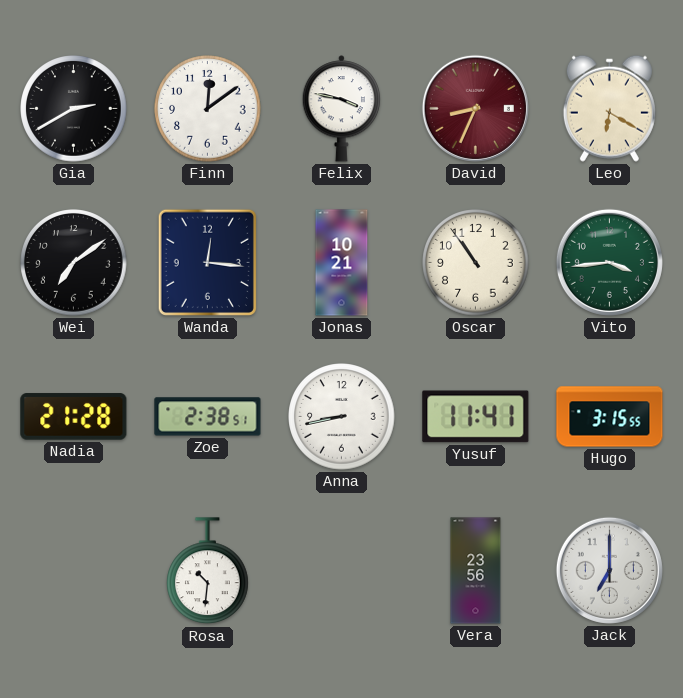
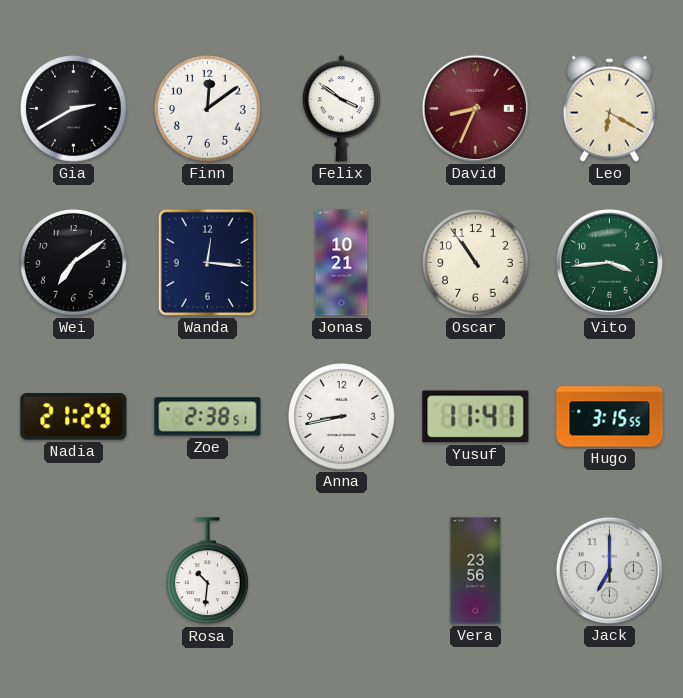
Felix: 3:47 -> 3:51 (342, 109)
Nadia: 21:28 -> 21:29 (74, 417)
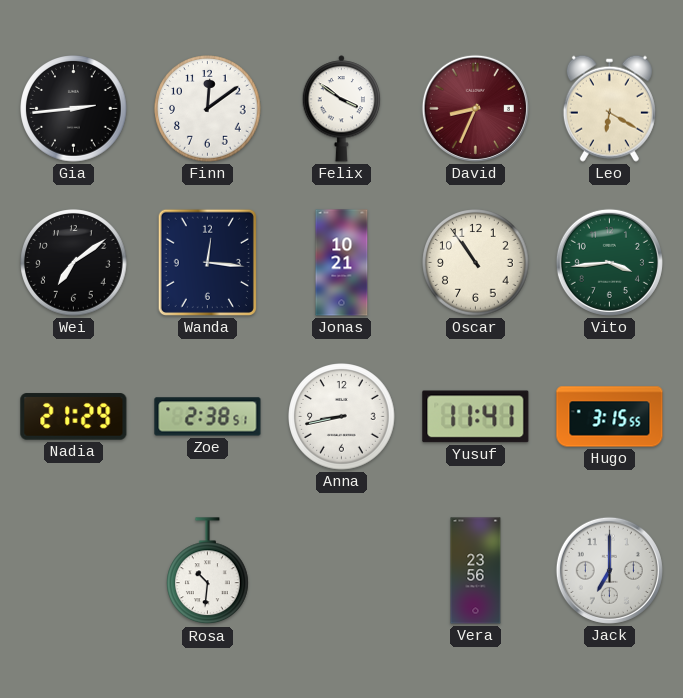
Gia: 2:40 -> 2:44 (74, 109)
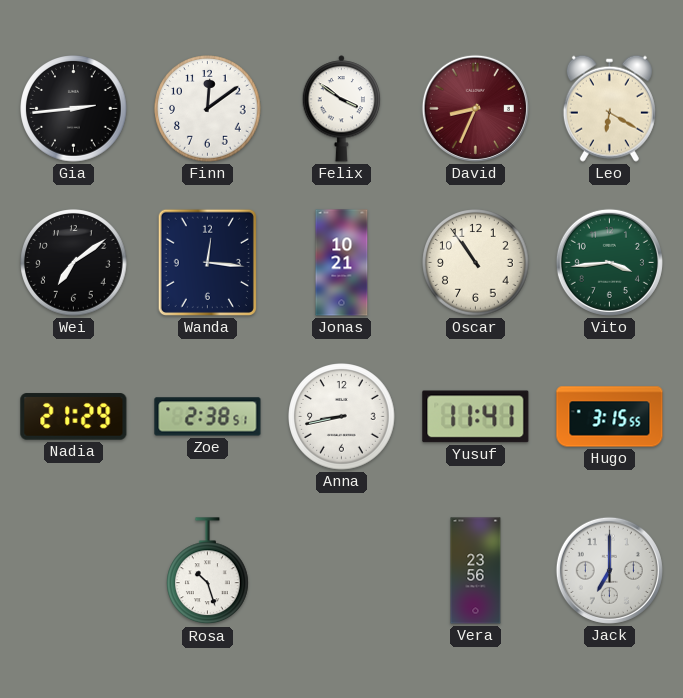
Rosa: 10:31 -> 10:27 (208, 571)
